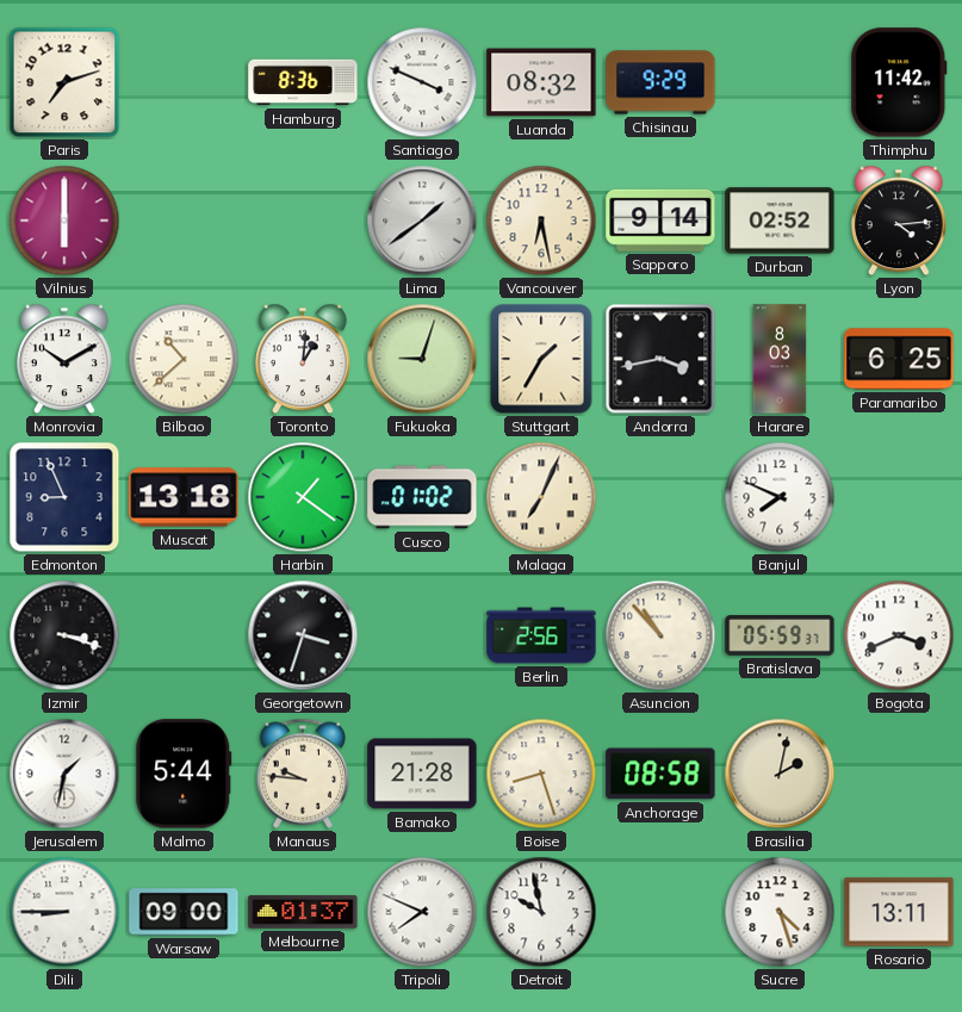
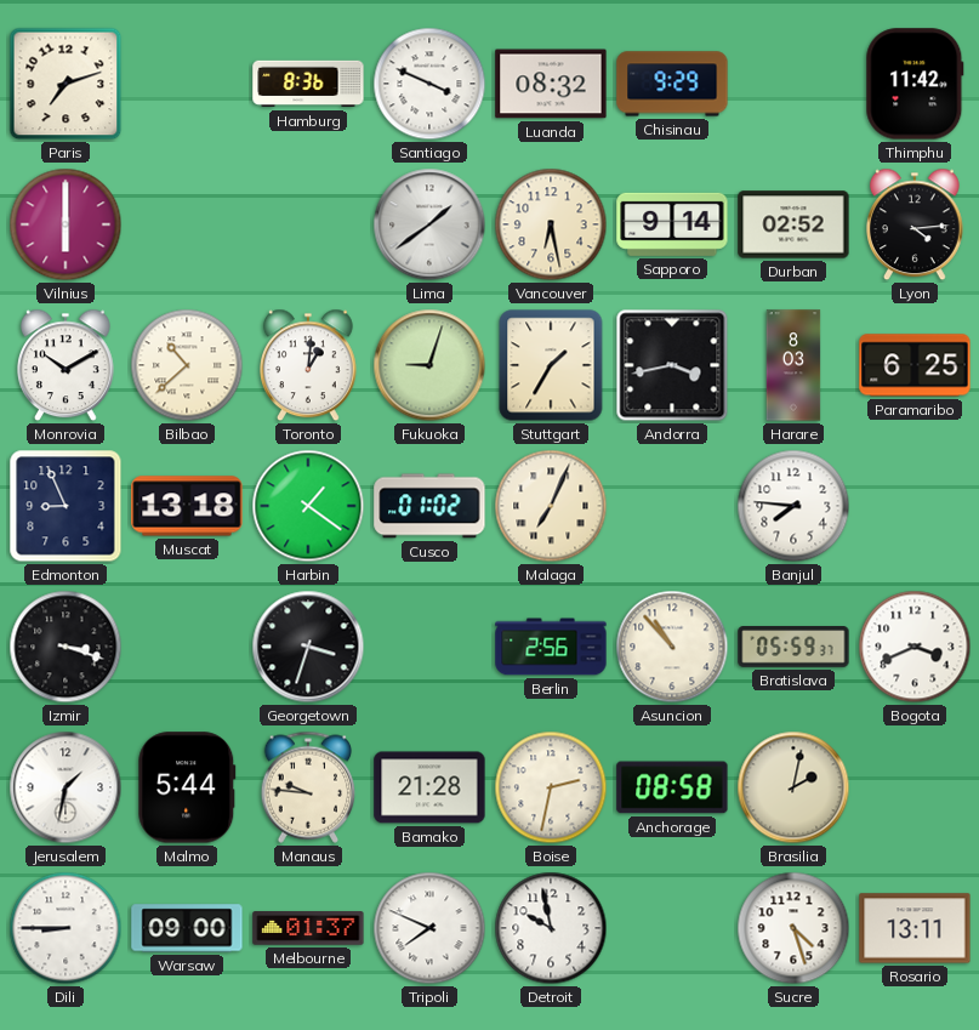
Banjul: 7:49 -> 7:46 (793, 506)
Boise: 8:27 -> 2:32 (551, 787)
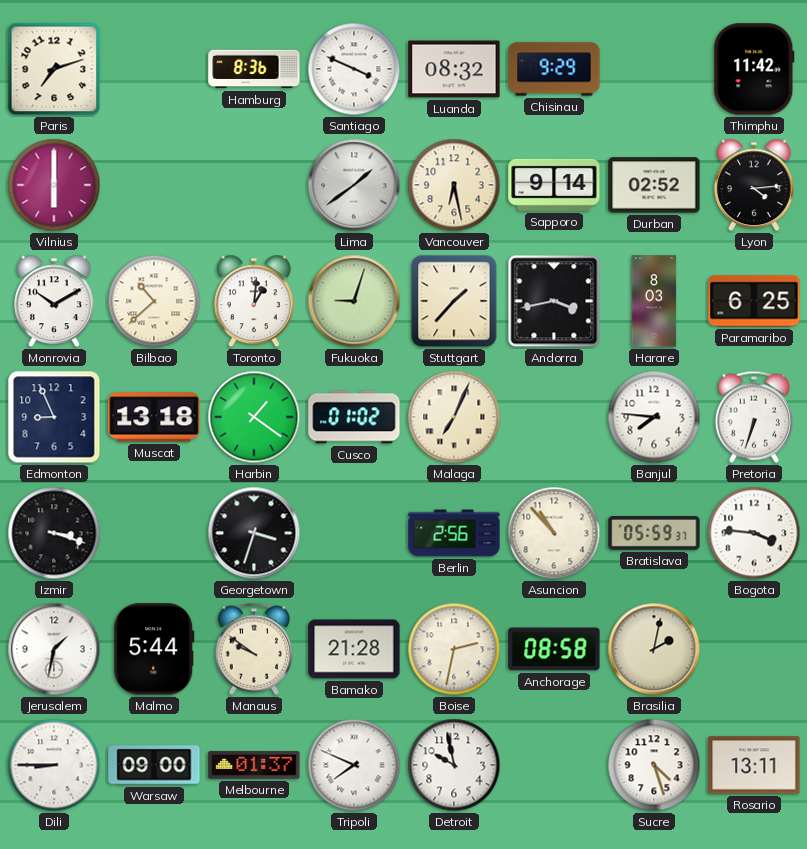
Stuttgart: 1:35 -> 1:37 (454, 301)
Pretoria: none -> 6:33 (754, 417)
Bogota: 3:41 -> 3:46 (754, 533)
Manaus: 9:46 -> 9:51 (254, 649)
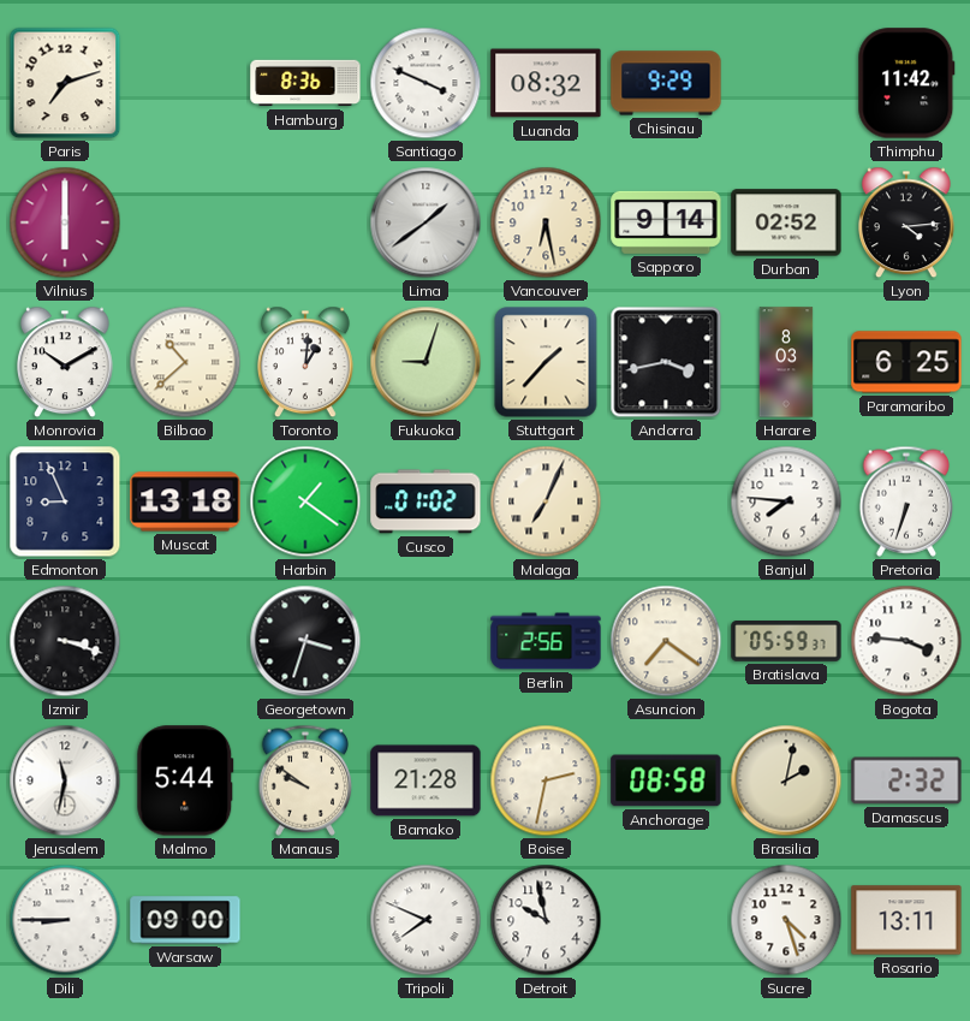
Asuncion: 10:53 -> 7:21 (666, 641)
Jerusalem: 1:32 -> 11:32 (65, 780)
Damascus: none -> 2:32 (906, 780)
Melbourne: 01:37 -> none (254, 765)
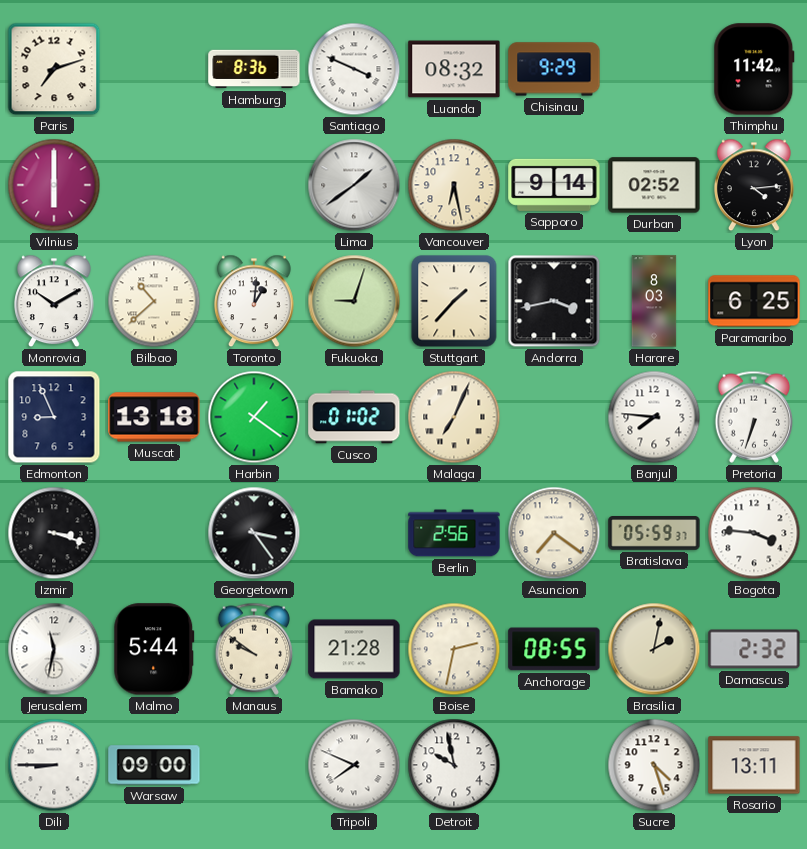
Georgetown: 3:33 -> 3:24 (254, 533)
Anchorage: 08:58 -> 08:55 (554, 649)
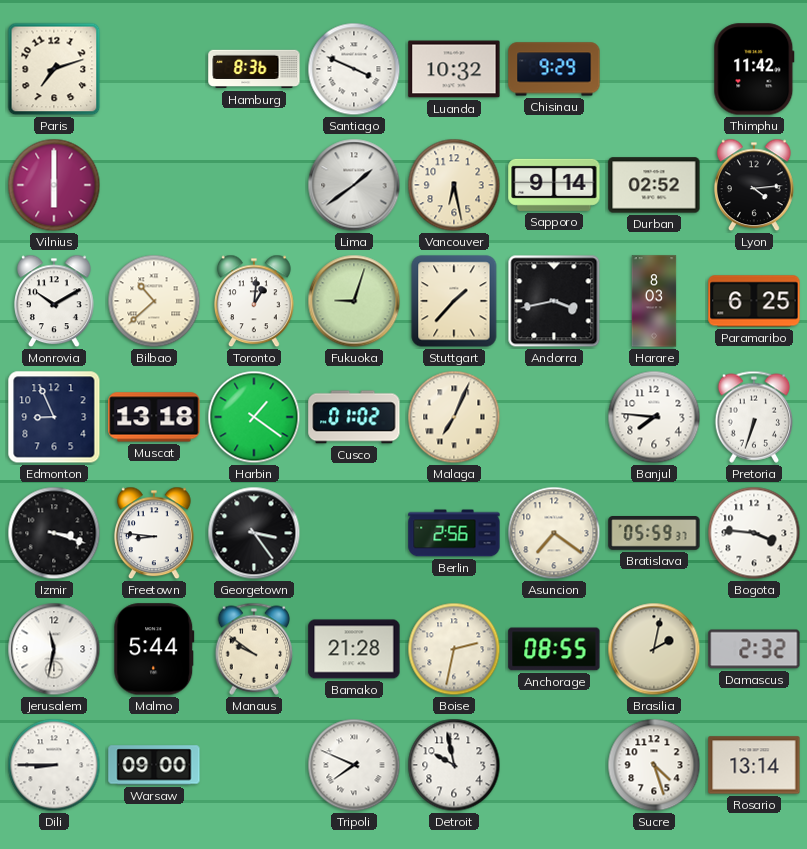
Luanda: 08:32 -> 10:32 (454, 69)
Freetown: none -> 8:46 (155, 533)
Rosario: 13:11 -> 13:14 (754, 765)
